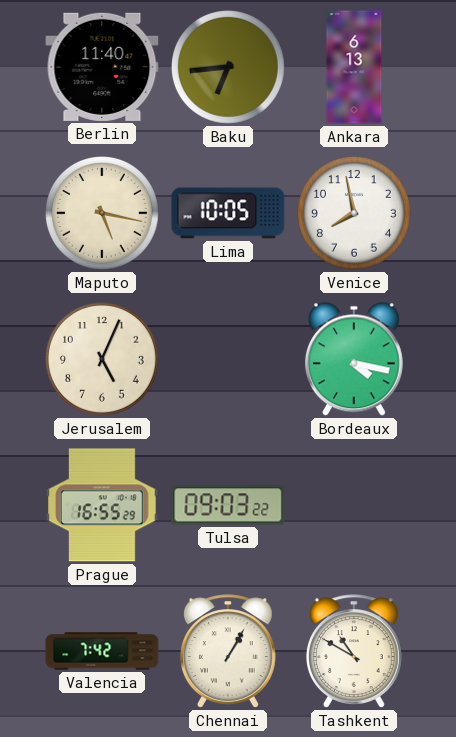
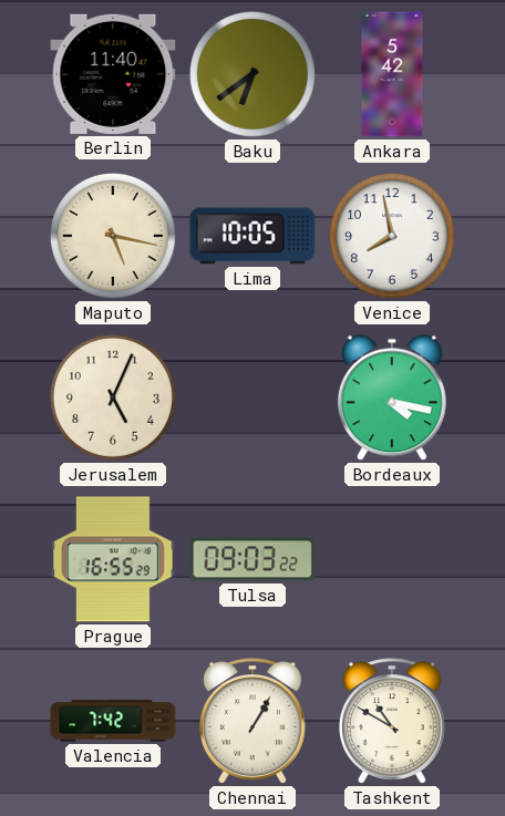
Baku: 6:44 -> 6:39 (252, 74)
Ankara: 6:13 -> 5:42 (392, 74)
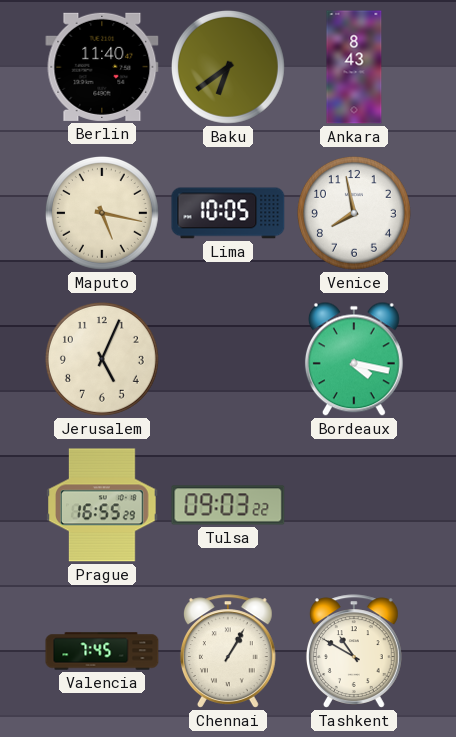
Ankara: 5:42 -> 8:43 (354, 67)
Valencia: 7:42 -> 7:45 (102, 651)
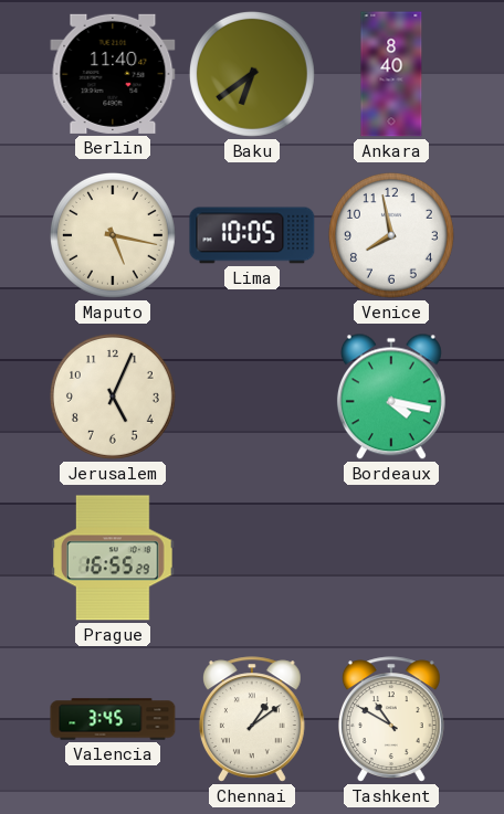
Ankara: 8:43 -> 8:40 (391, 74)
Tulsa: 09:03 -> none (228, 505)
Valencia: 7:45 -> 3:45 (113, 719)
Chennai: 1:05 -> 1:09 (252, 719)
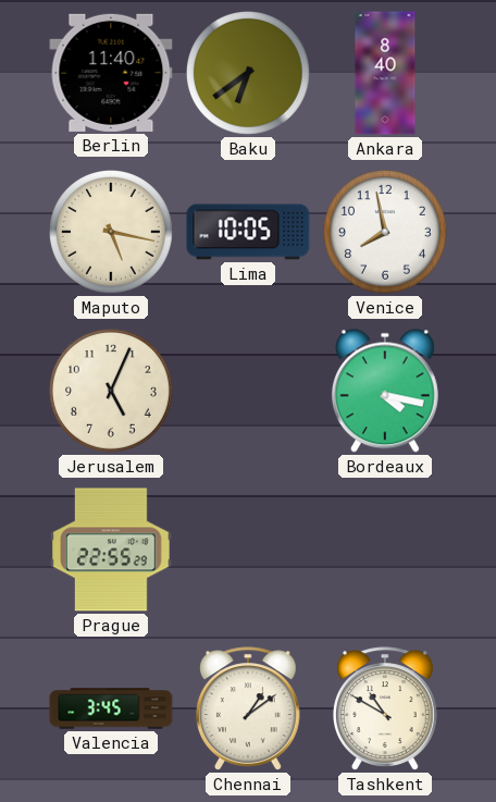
Prague: 16:55 -> 22:55 (112, 550)
